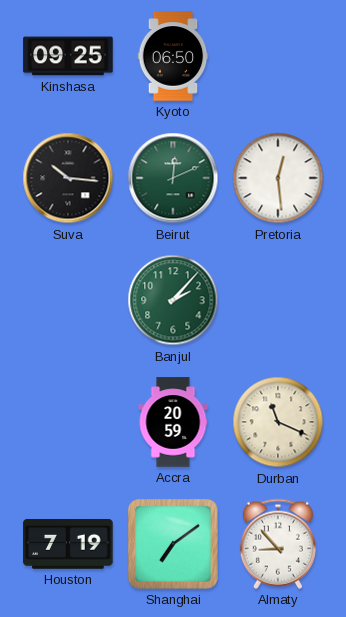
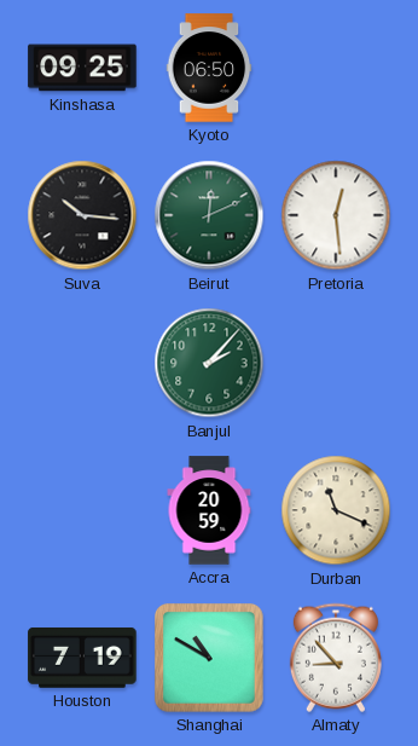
Shanghai: 7:09 -> 10:50 (210, 659)
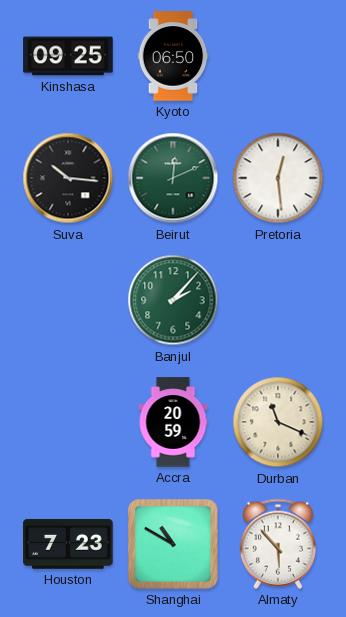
Houston: 7:19 -> 7:23 (68, 544)
Almaty: 8:53 -> 5:53 (278, 544)
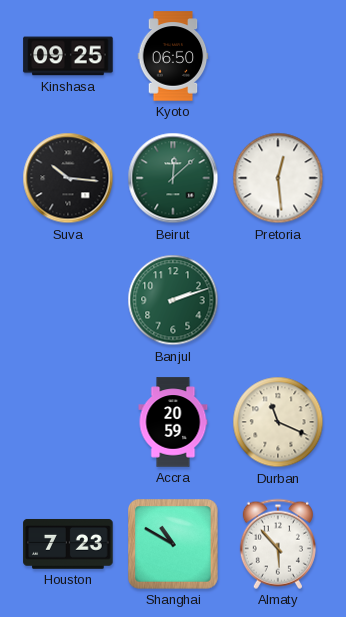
Beirut: 12:11 -> 12:08 (173, 178)
Banjul: 2:07 -> 2:12 (173, 300)
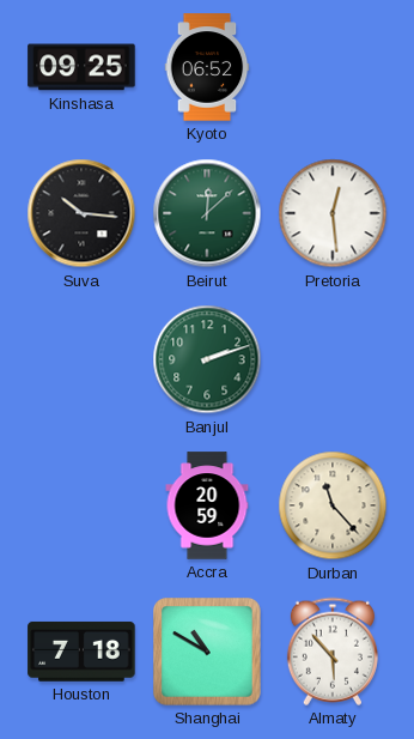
Kyoto: 06:50 -> 06:52 (207, 67)
Durban: 11:19 -> 11:23 (333, 505)
Houston: 7:23 -> 7:18 (81, 652)
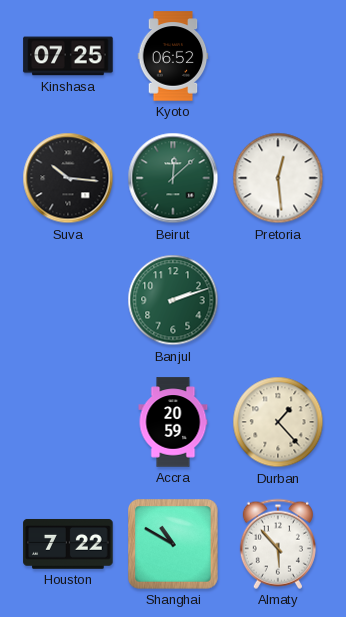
Kinshasa: 09:25 -> 07:25 (68, 56)
Durban: 11:23 -> 1:23 (278, 422)
Houston: 7:18 -> 7:22 (68, 544)
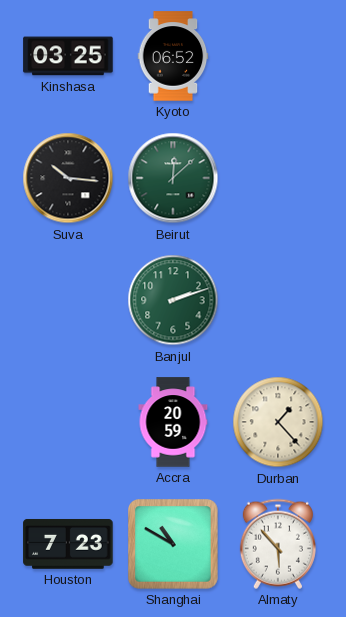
Kinshasa: 07:25 -> 03:25 (68, 56)
Pretoria: 12:29 -> none (278, 178)
Houston: 7:22 -> 7:23 (68, 544)
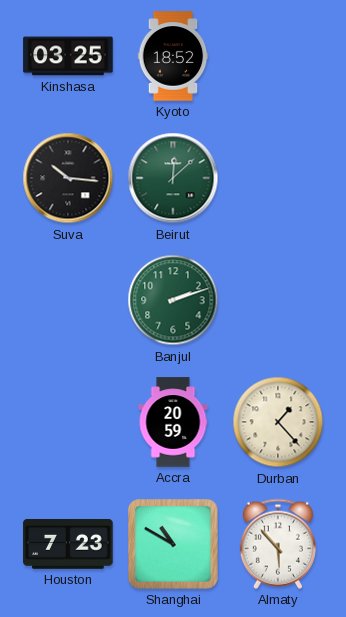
Kyoto: 06:52 -> 18:52 (173, 56)
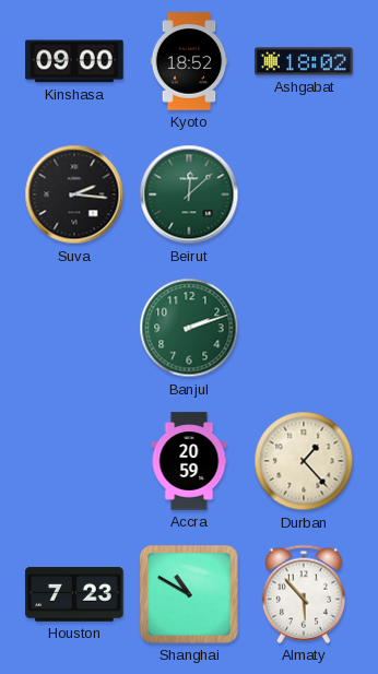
Kinshasa: 03:25 -> 09:00 (74, 61)
Ashgabat: none -> 18:02 (304, 61)
Suva: 10:16 -> 2:16 (74, 194)
